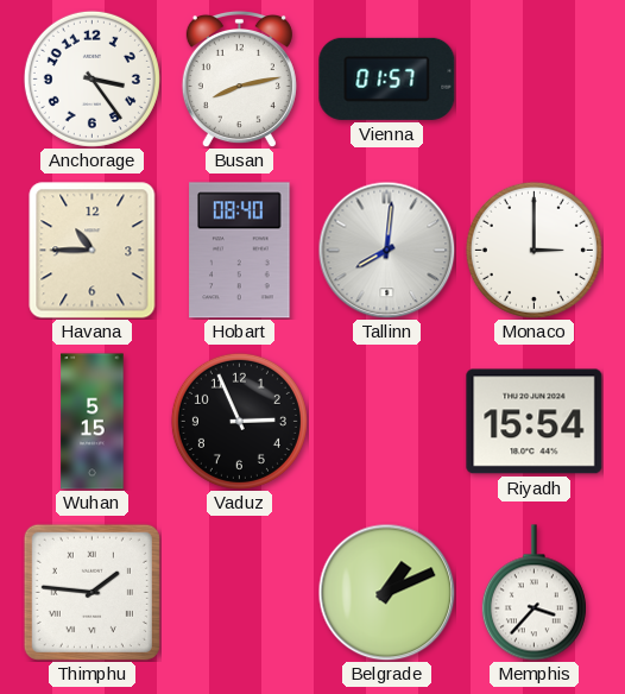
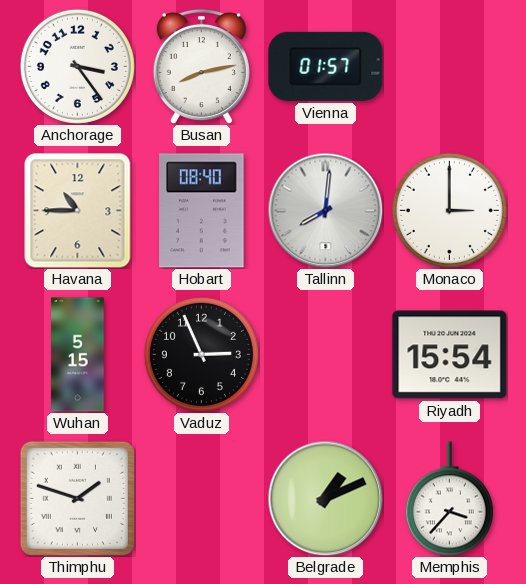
Thimphu: 1:46 -> 1:48 (77, 498)
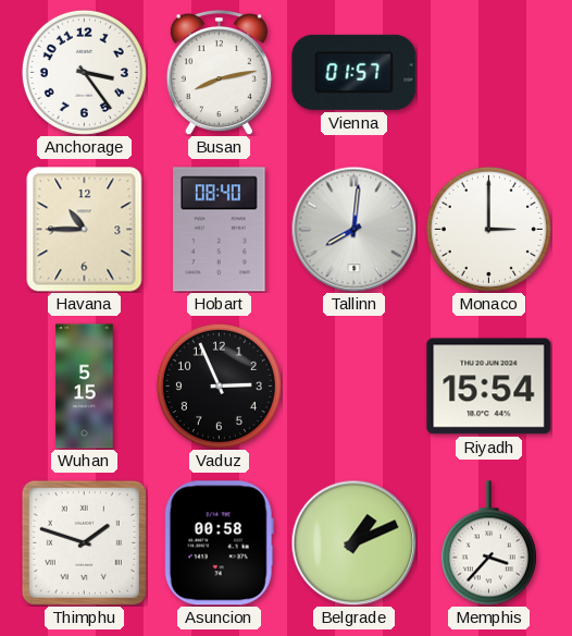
Asuncion: none -> 00:58 (219, 543)
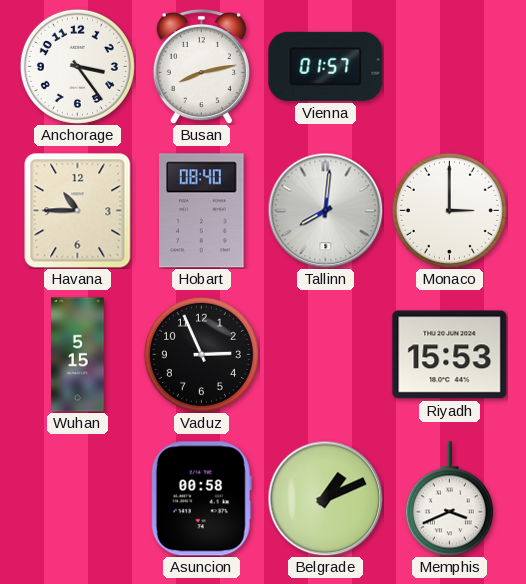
Riyadh: 15:54 -> 15:53 (450, 355)
Thimphu: 1:48 -> none (84, 542)
Memphis: 3:37 -> 3:41 (449, 499)
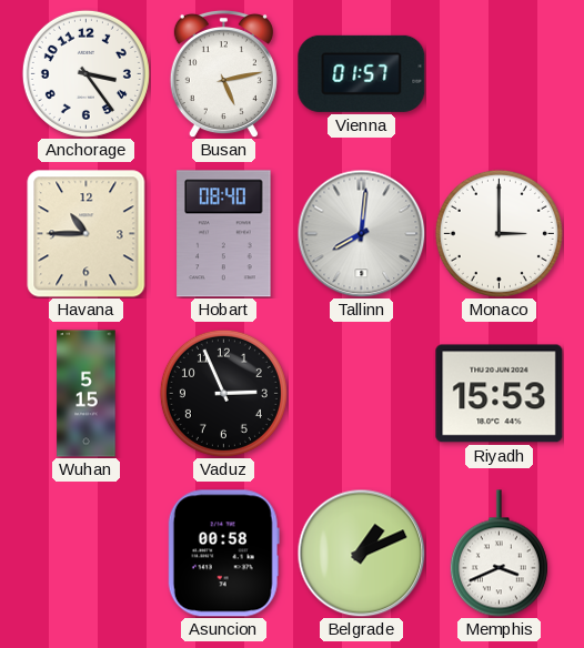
Busan: 8:13 -> 5:13 (223, 73)
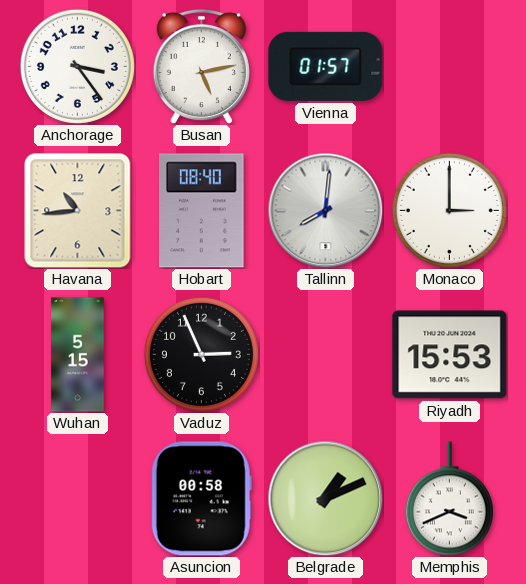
Havana: 10:45 -> 10:44 (78, 211)
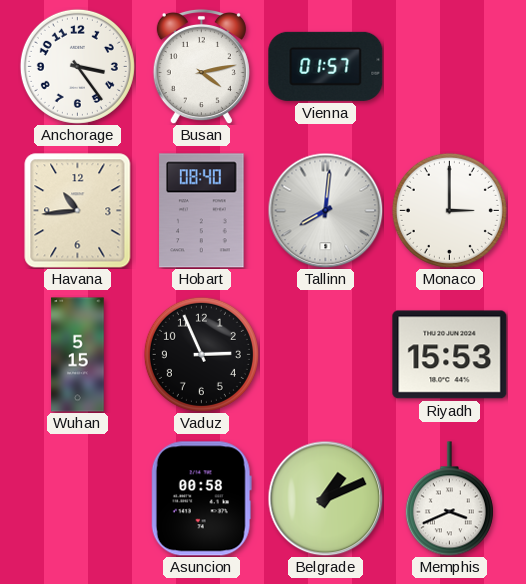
Busan: 5:13 -> 4:13 (201, 66)
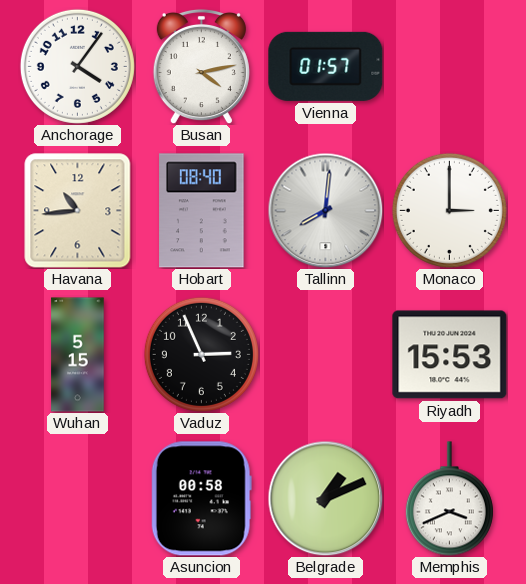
Anchorage: 3:24 -> 4:06 (77, 66)
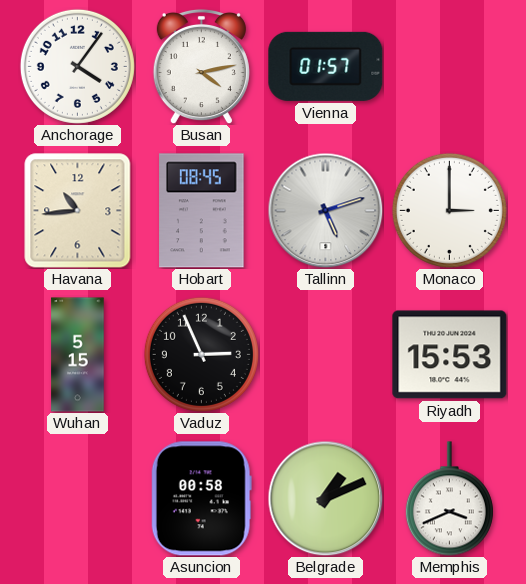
Hobart: 08:40 -> 08:45 (202, 211)
Tallinn: 8:01 -> 5:12 (325, 210)
